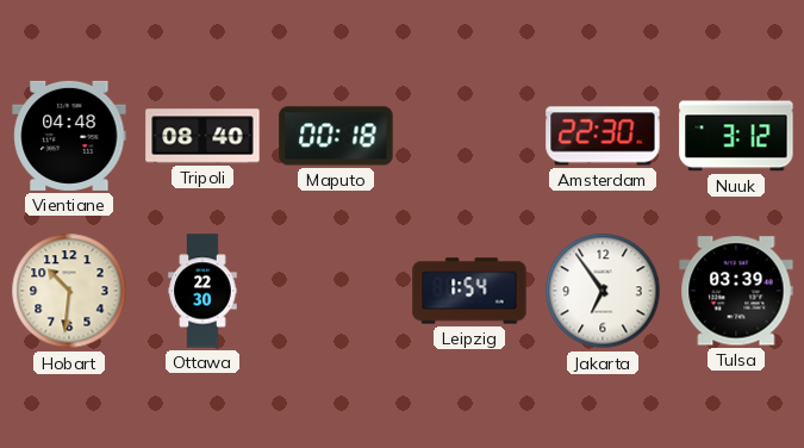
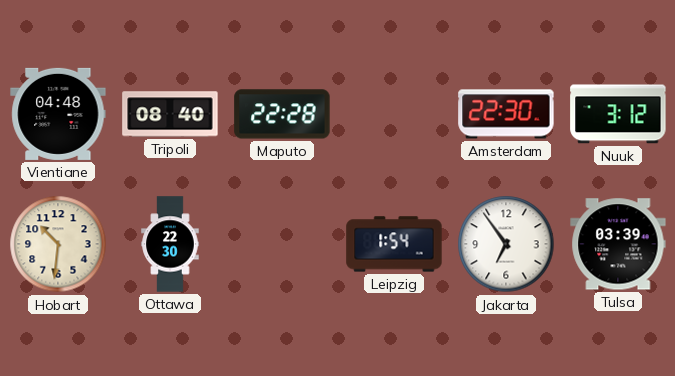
Maputo: 00:18 -> 22:28 (282, 114)
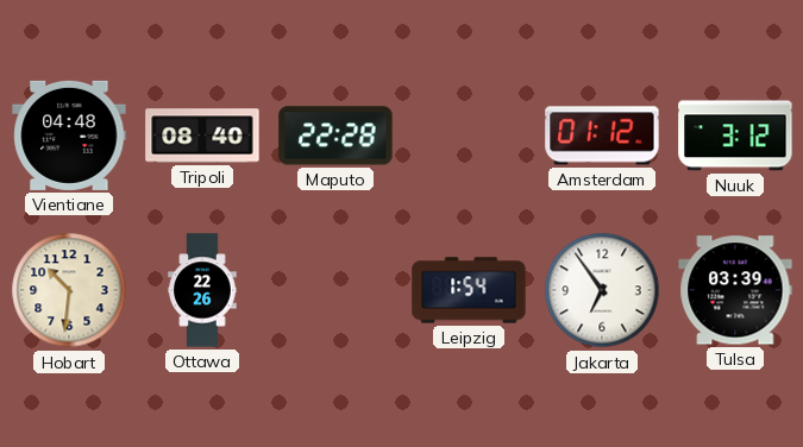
Amsterdam: 22:30 -> 01:12 (602, 136)
Ottawa: 22:30 -> 22:26 (202, 290)
